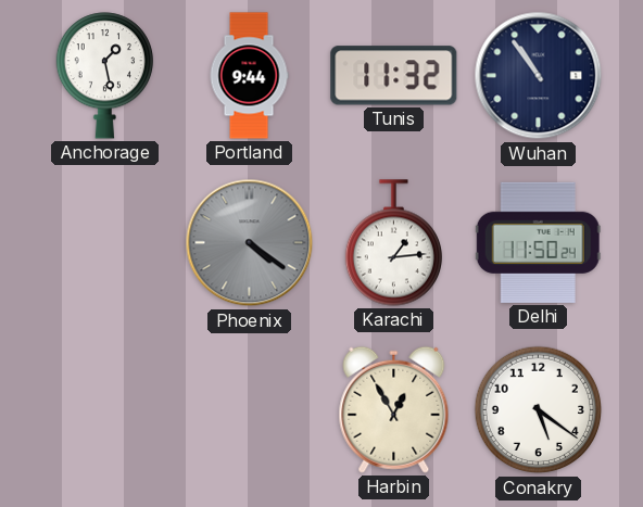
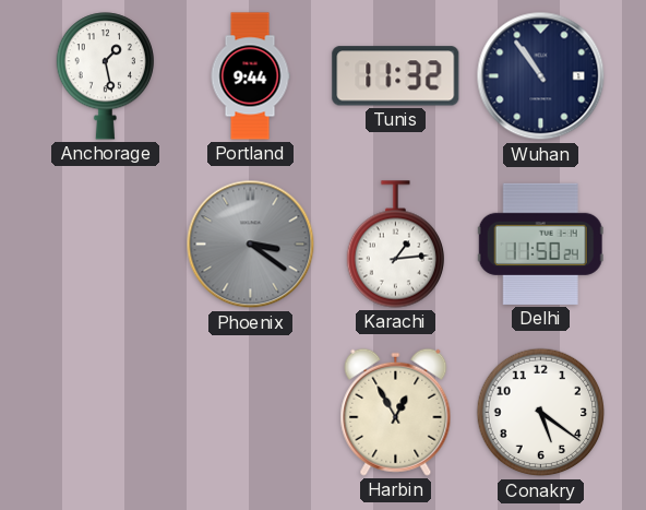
Phoenix: 4:21 -> 3:21 (251, 245)
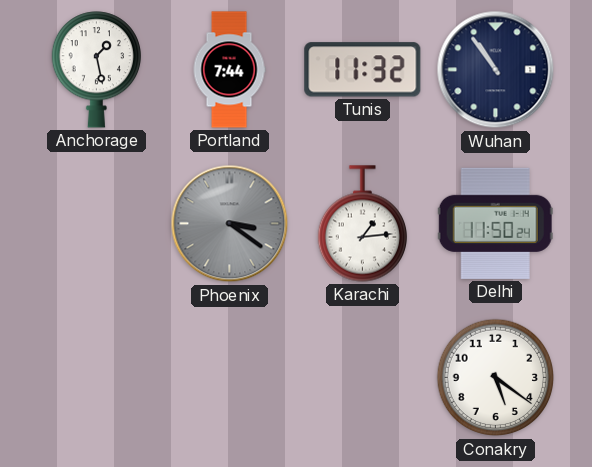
Portland: 9:44 -> 7:44 (229, 70)
Harbin: 12:55 -> none (396, 412)
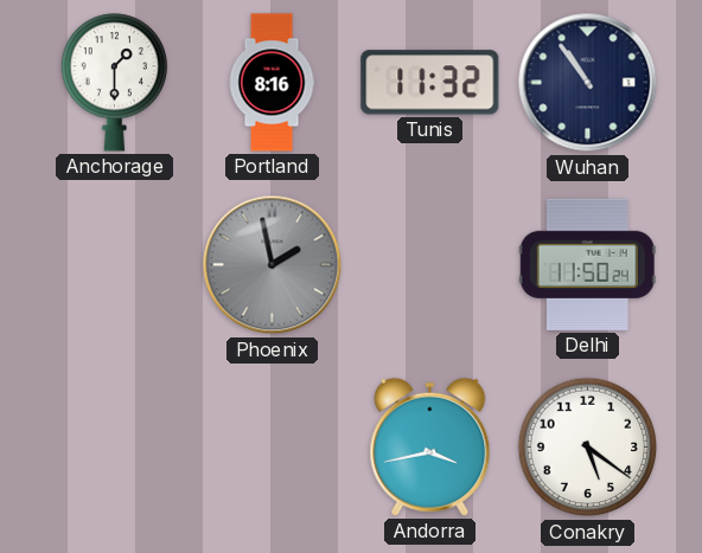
Anchorage: 1:28 -> 1:30 (114, 83)
Portland: 7:44 -> 8:16 (272, 83)
Phoenix: 3:21 -> 1:58 (273, 265)
Karachi: 1:14 -> none (362, 224)
Andorra: none -> 3:43 (430, 446)
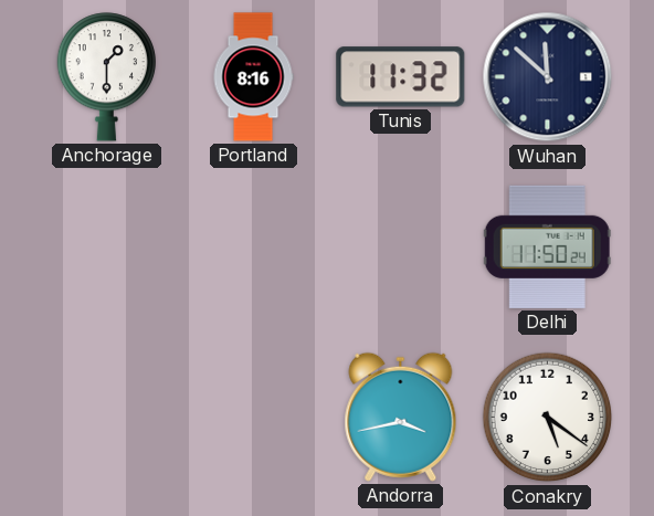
Wuhan: 10:54 -> 11:52 (548, 77)
Phoenix: 1:58 -> none (273, 265)
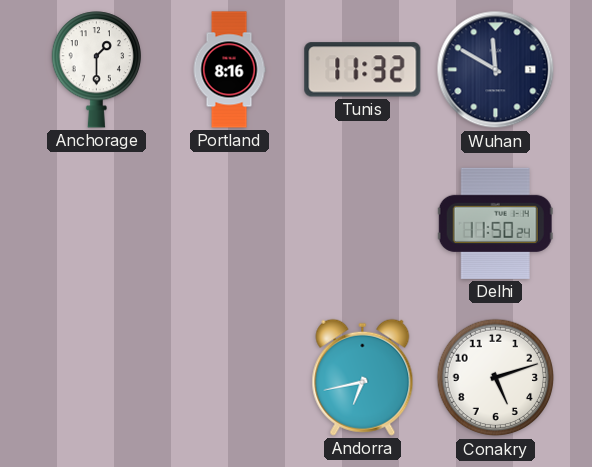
Wuhan: 11:52 -> 11:50 (496, 70)
Andorra: 3:43 -> 6:43 (363, 377)
Conakry: 5:21 -> 5:12 (496, 378)
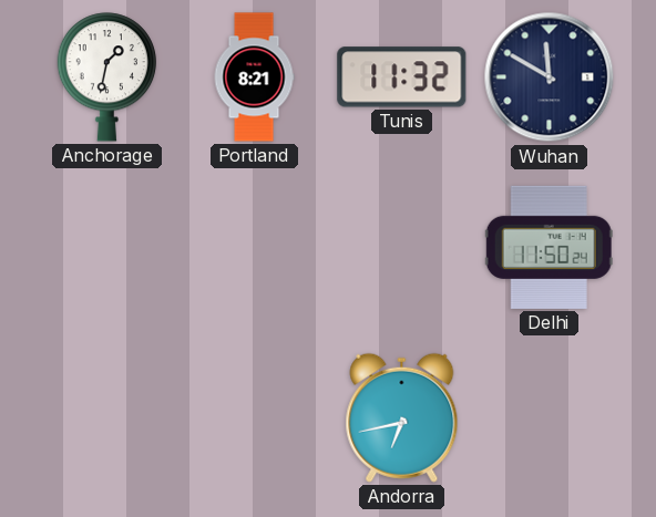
Anchorage: 1:30 -> 1:32 (106, 77)
Portland: 8:16 -> 8:21 (254, 77)
Conakry: 5:12 -> none (496, 378)
